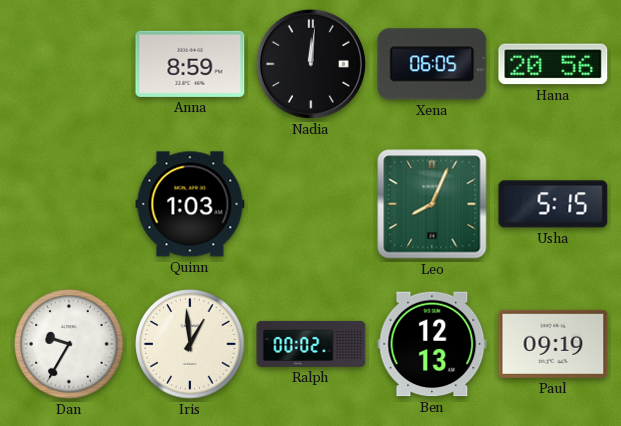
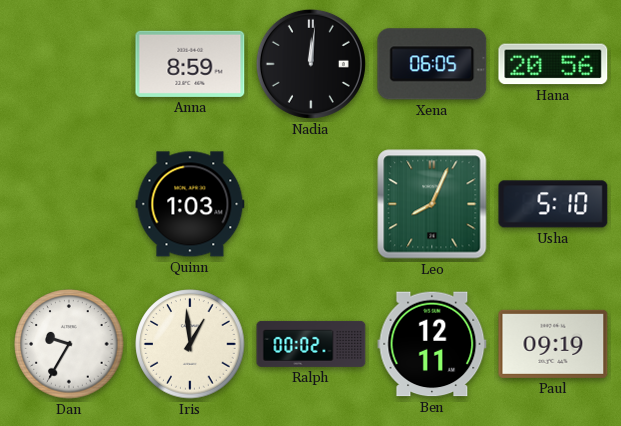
Usha: 5:15 -> 5:10 (553, 204)
Ben: 12:13 -> 12:11 (432, 344)
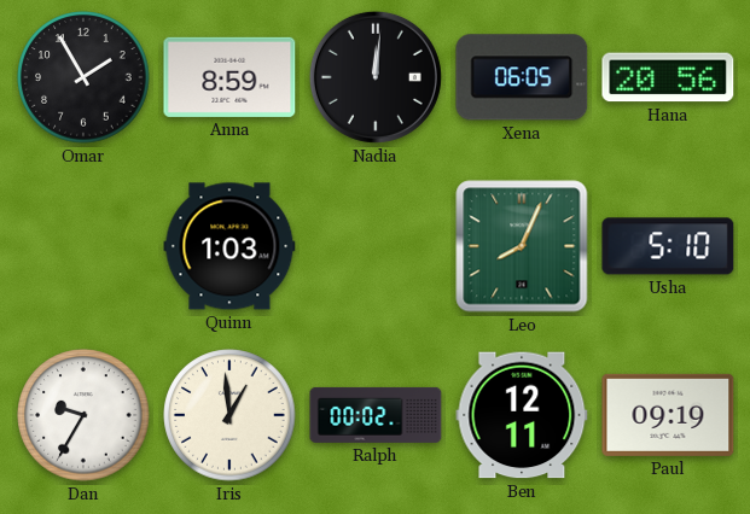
Omar: none -> 1:55 (83, 77)
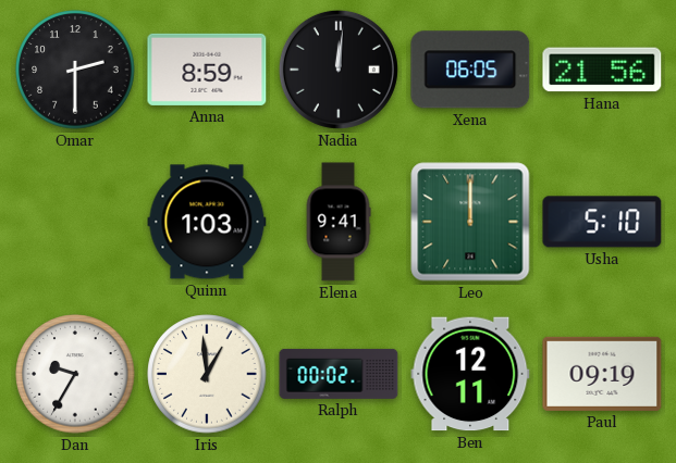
Omar: 1:55 -> 2:30 (75, 70)
Hana: 20:56 -> 21:56 (602, 70)
Elena: none -> 9:41 (339, 222)
Leo: 8:04 -> 12:00 (470, 222)
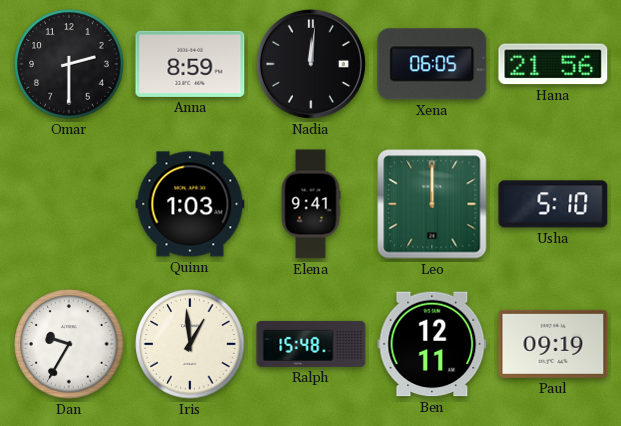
Ralph: 00:02 -> 15:48 (311, 344)
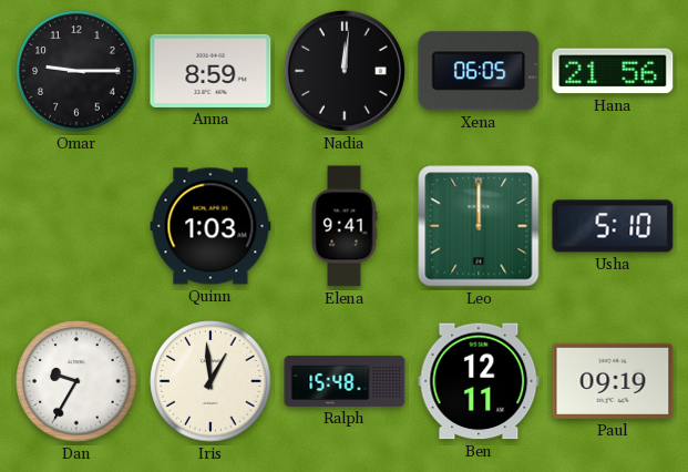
Omar: 2:30 -> 9:15 (76, 71)
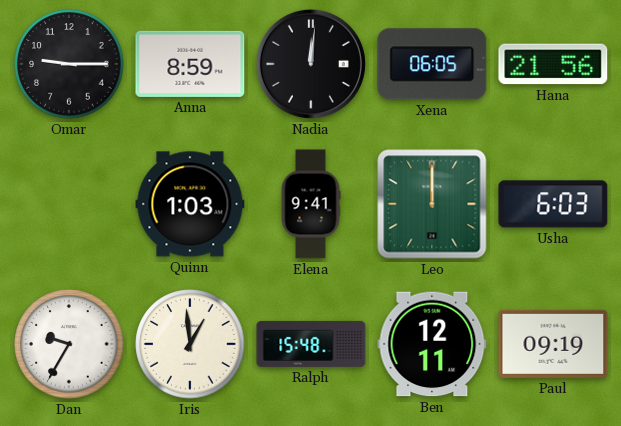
Usha: 5:10 -> 6:03 (553, 204)
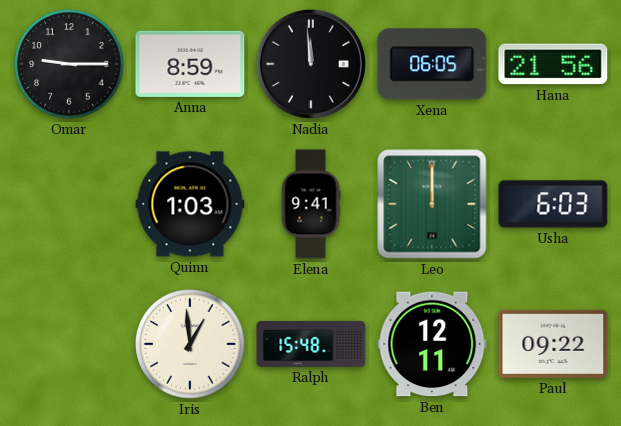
Nadia: 12:01 -> 11:59 (311, 64)
Dan: 9:35 -> none (69, 344)
Paul: 09:19 -> 09:22 (553, 344)
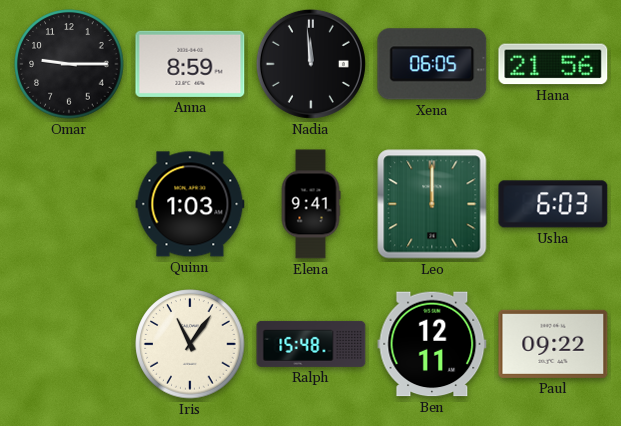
Iris: 12:59 -> 11:06 (190, 344)
